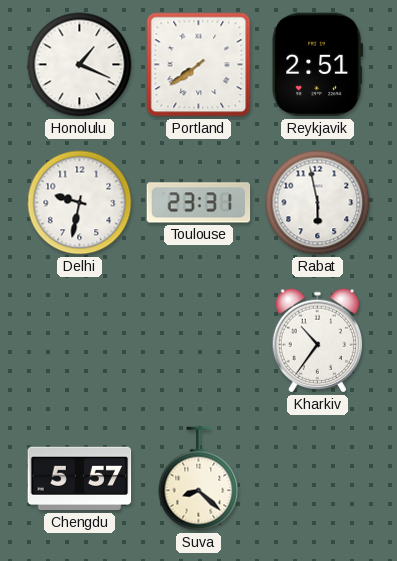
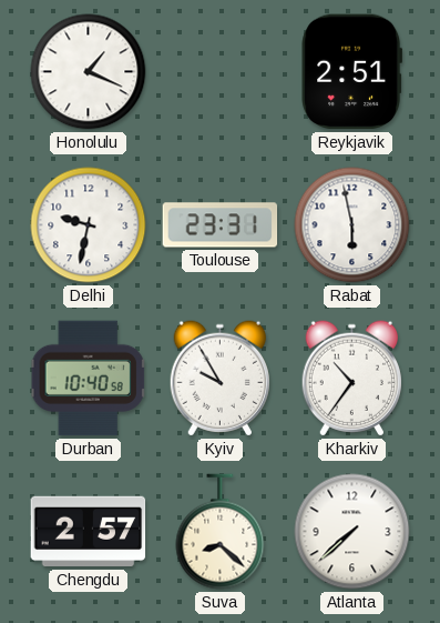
Portland: 7:39 -> none (199, 65)
Durban: none -> 10:40 (89, 379)
Kyiv: none -> 9:55 (219, 379)
Chengdu: 5:57 -> 2:57 (89, 532)
Atlanta: none -> 7:38 (352, 532)
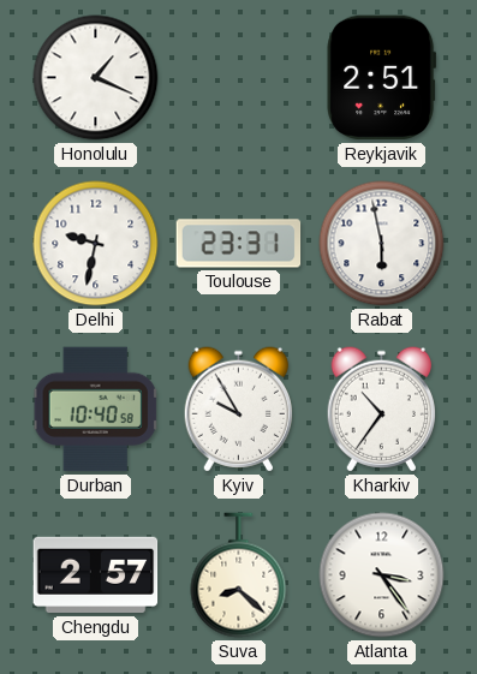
Atlanta: 7:38 -> 3:24 (382, 575)
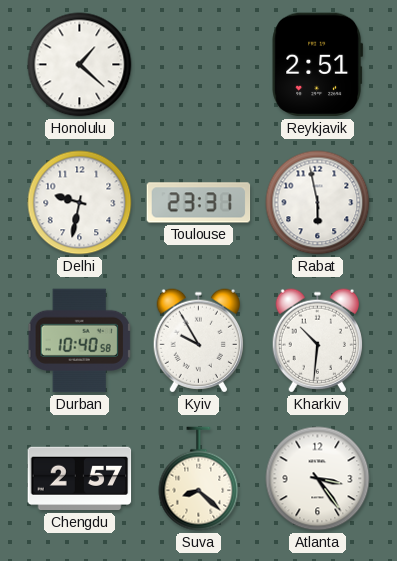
Honolulu: 1:19 -> 1:22 (80, 65)
Kharkiv: 10:36 -> 10:31 (317, 341)
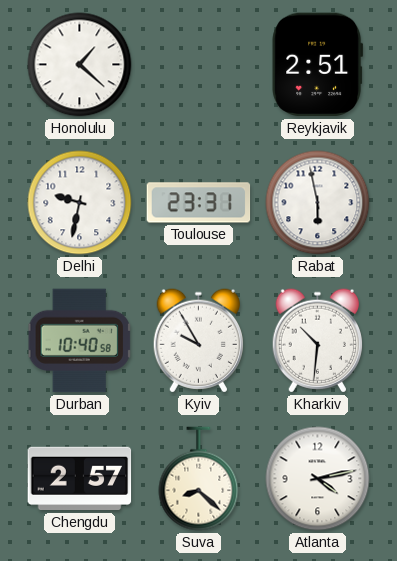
Atlanta: 3:24 -> 4:13 (318, 479)
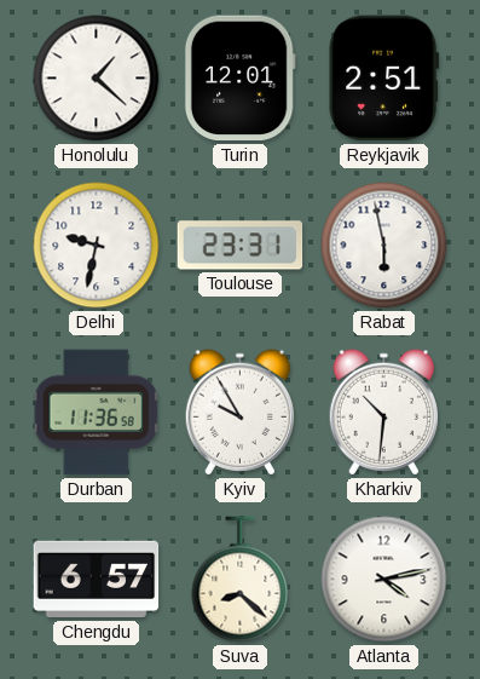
Turin: none -> 12:01 (239, 79)
Durban: 10:40 -> 11:36 (97, 413)
Chengdu: 2:57 -> 6:57 (97, 580)
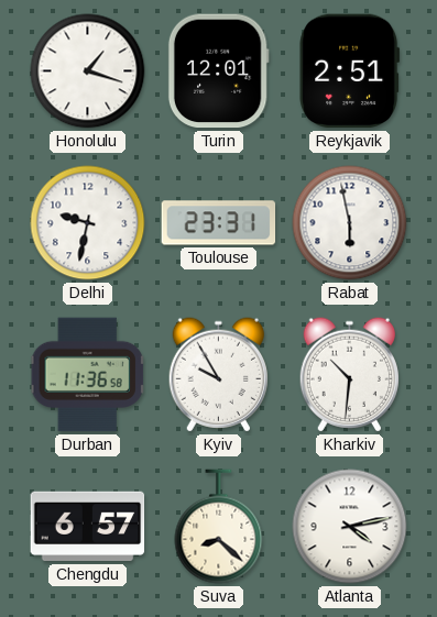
Honolulu: 1:22 -> 1:18 (88, 71)
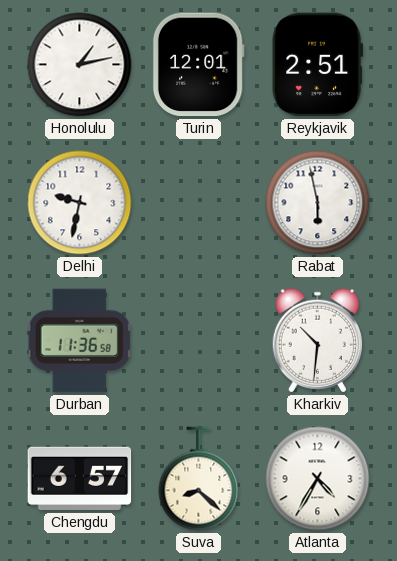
Honolulu: 1:18 -> 1:13 (80, 65)
Toulouse: 23:31 -> none (219, 223)
Kyiv: 9:55 -> none (218, 375)
Atlanta: 4:13 -> 4:35 (318, 479)
